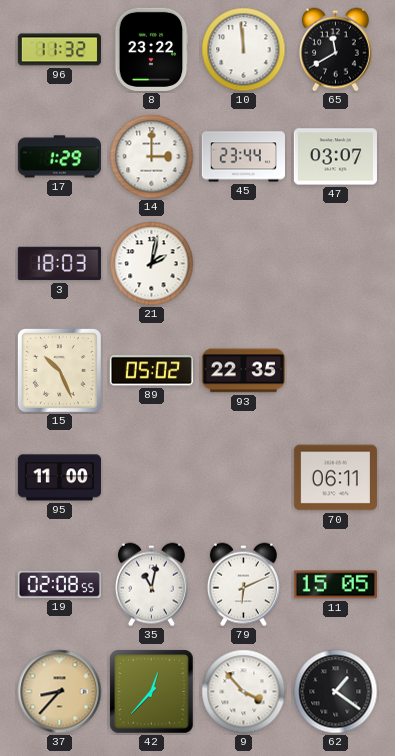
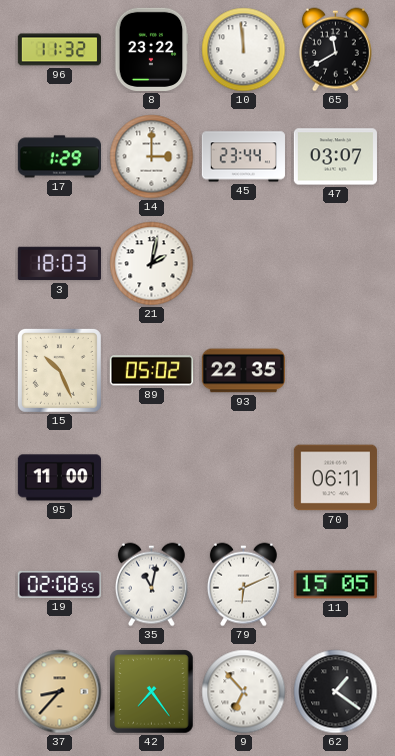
42: 12:37 -> 7:24 (152, 692)
9: 3:53 -> 6:53 (244, 692)
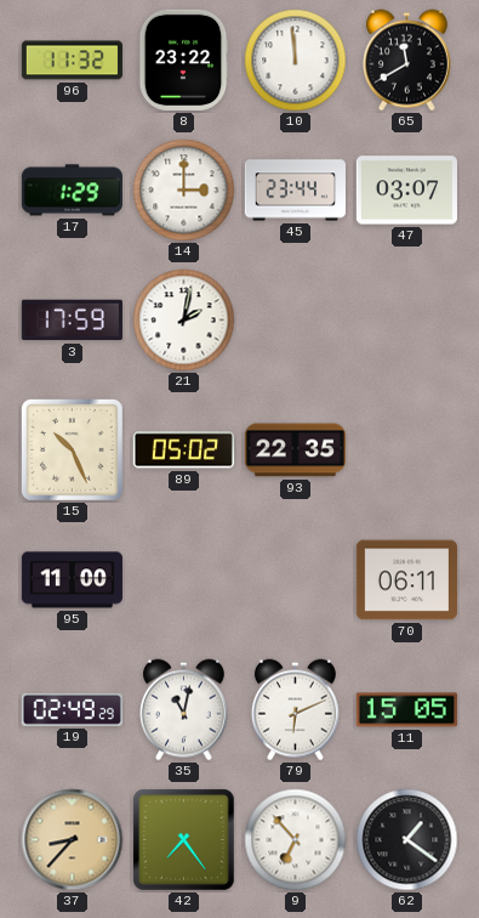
3: 18:03 -> 17:59 (72, 321)
19: 02:08 -> 02:49 (72, 709)
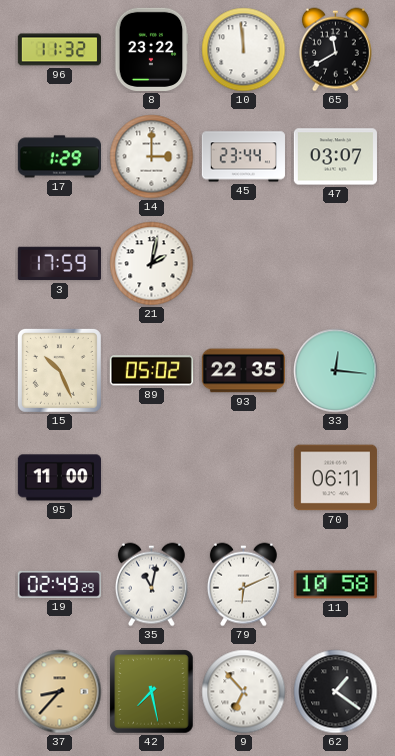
33: none -> 12:16 (336, 371)
11: 15:05 -> 10:58 (335, 585)
42: 7:24 -> 7:28 (152, 692)
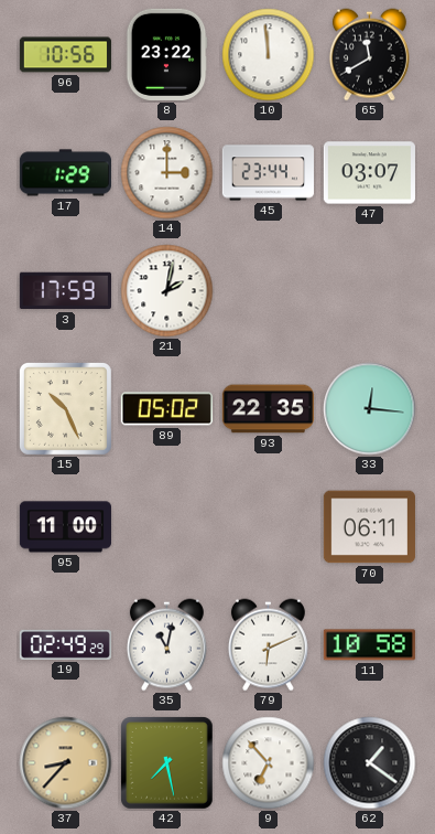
96: 11:32 -> 10:56 (65, 55)
